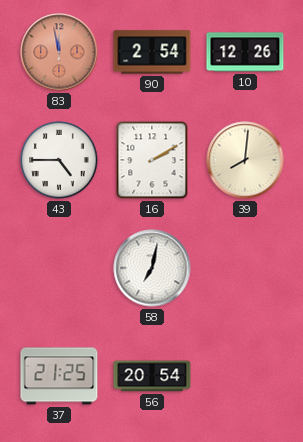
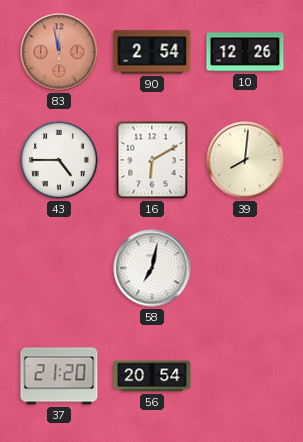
16: 2:10 -> 6:10 (152, 160)
37: 21:25 -> 21:20 (59, 376)
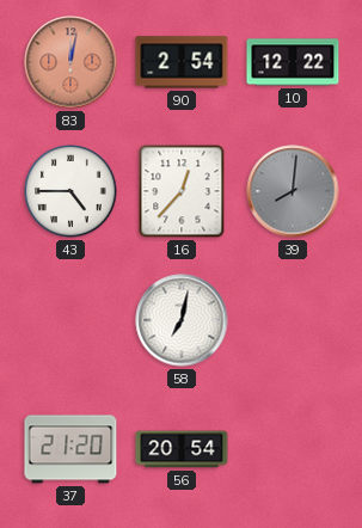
83: 11:58 -> 12:02 (70, 62)
10: 12:26 -> 12:22 (293, 62)
16: 6:10 -> 12:37 (182, 191)
39 dial: cream -> grey (293, 191)
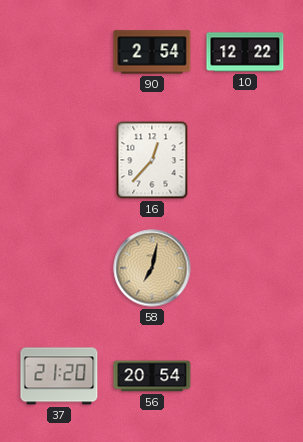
83: 12:02 -> none (70, 62)
43: 4:45 -> none (70, 191)
39: 8:01 -> none (293, 191)
58 dial: white -> champagne (152, 268)
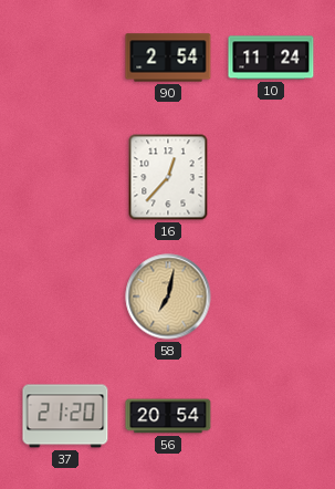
10: 12:22 -> 11:24 (271, 58)
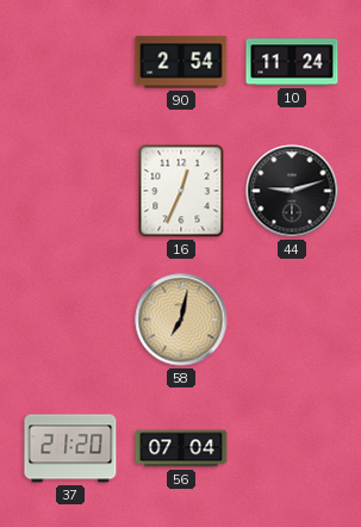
16: 12:37 -> 12:34 (181, 191)
44: none -> 9:12 (292, 191)
56: 20:54 -> 07:04 (181, 448)
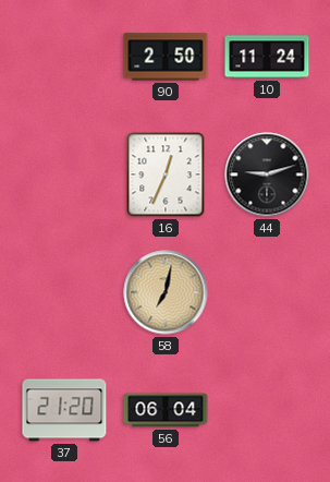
90: 2:54 -> 2:50 (166, 57)
56: 07:04 -> 06:04 (166, 410)
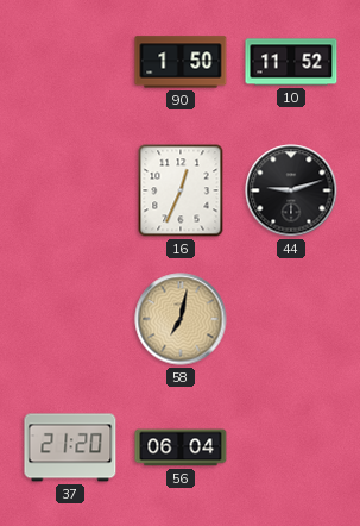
90: 2:50 -> 1:50 (181, 62)
10: 11:24 -> 11:52 (291, 62)
